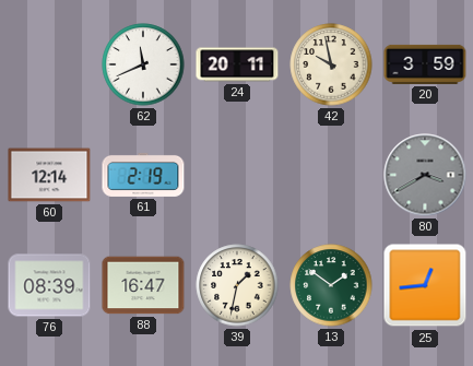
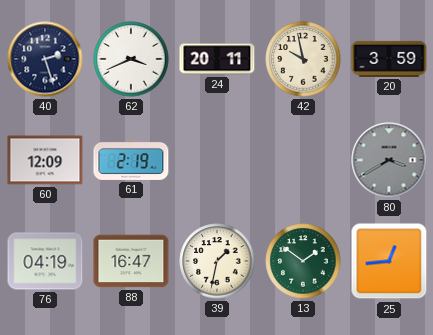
40: none -> 2:27 (45, 59)
62: 11:41 -> 3:41 (131, 59)
60: 12:14 -> 12:09 (45, 160)
76: 08:39 -> 04:19 (45, 261)
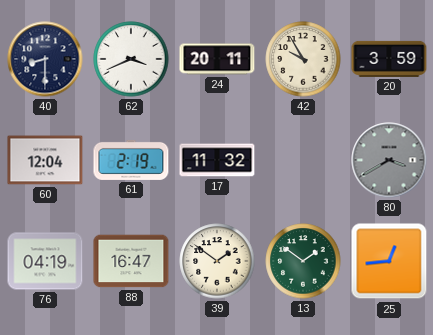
40: 2:27 -> 8:30 (45, 59)
42: 9:58 -> 9:55 (303, 59)
60: 12:09 -> 12:04 (45, 160)
17: none -> 11:32 (217, 160)
39: 1:32 -> 1:51 (217, 261)
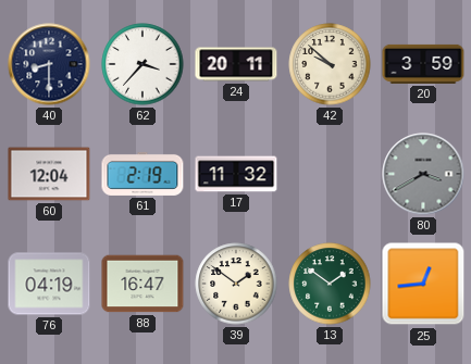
62: 3:41 -> 3:37 (142, 64)
42: 9:55 -> 9:52 (330, 64)
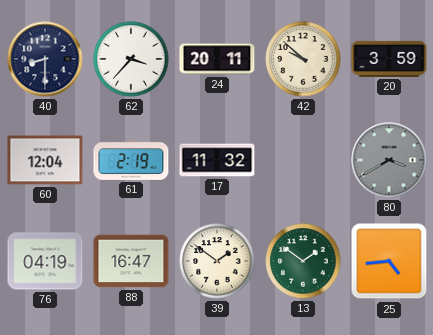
25: 12:44 -> 4:44 (389, 261)
